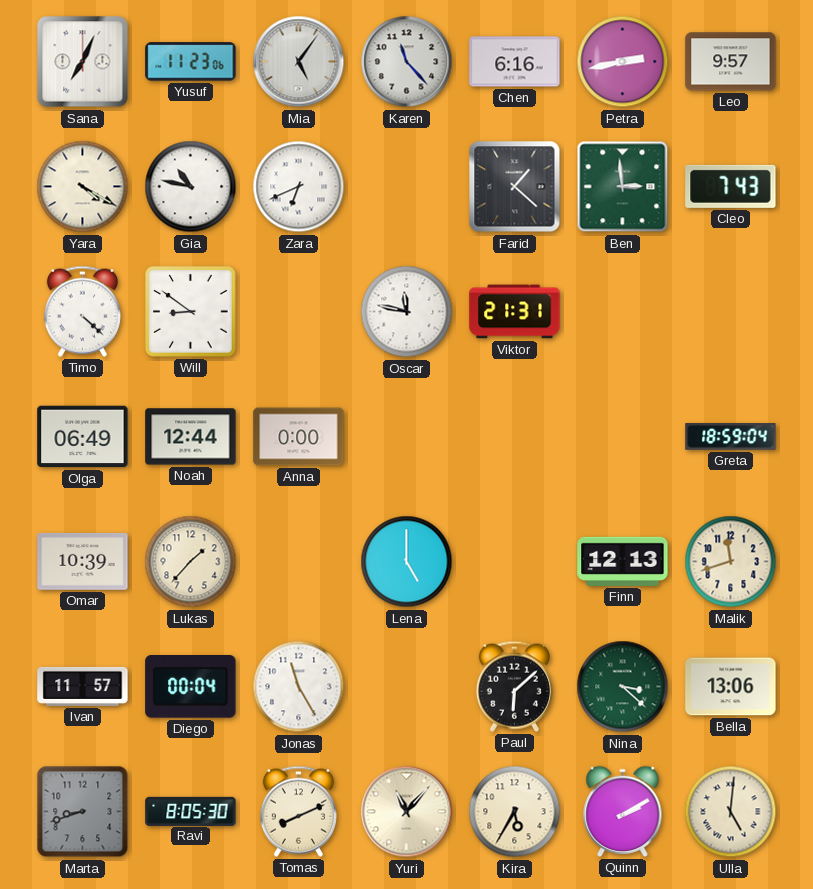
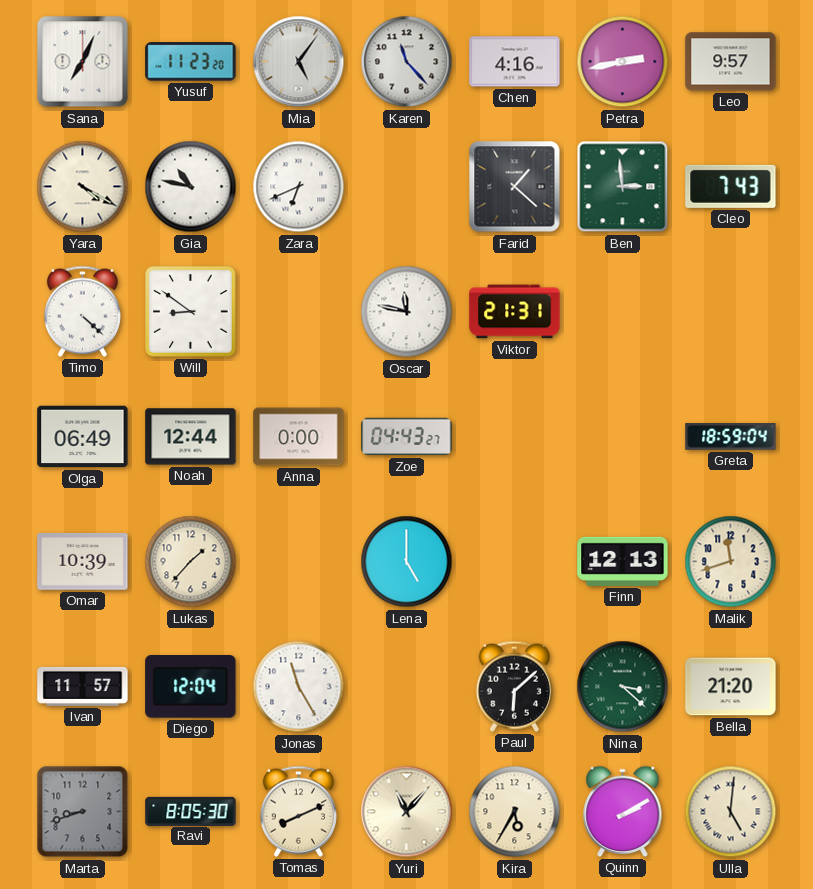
Yusuf: 11:23:06 -> 11:23:20 (191, 62)
Chen: 6:16 -> 4:16 (515, 62)
Zoe: none -> 04:43 (407, 437)
Diego: 00:04 -> 12:04 (191, 687)
Bella: 13:06 -> 21:20 (731, 687)
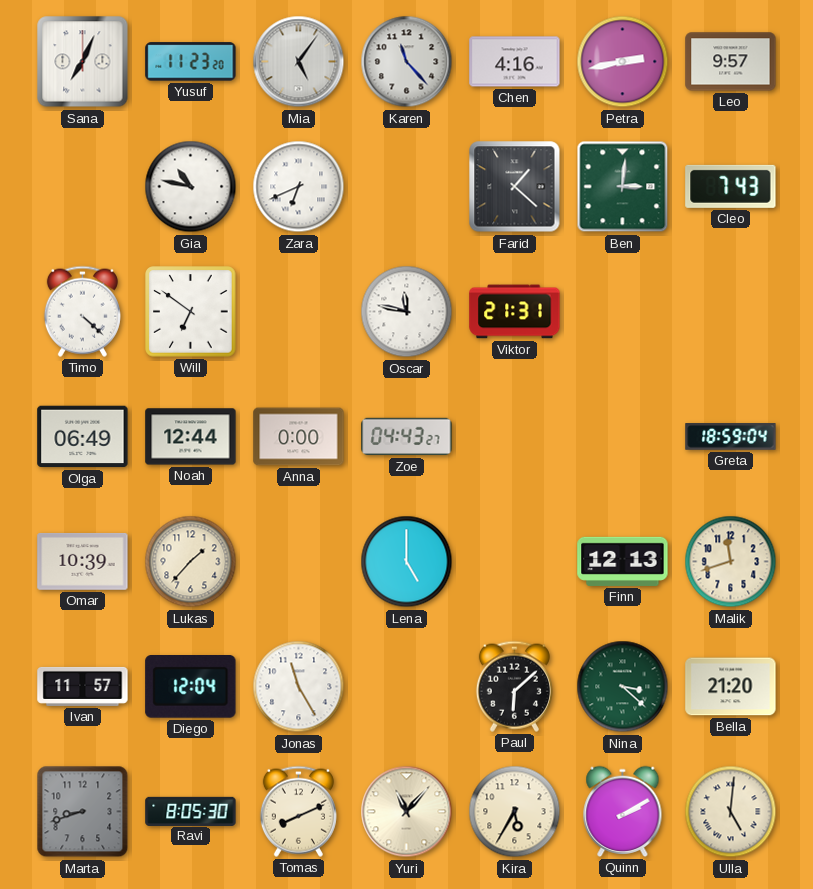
Yara: 4:20 -> none (83, 187)
Ben: 2:59 -> 3:01 (623, 187)
Will: 8:51 -> 6:51 (191, 312)
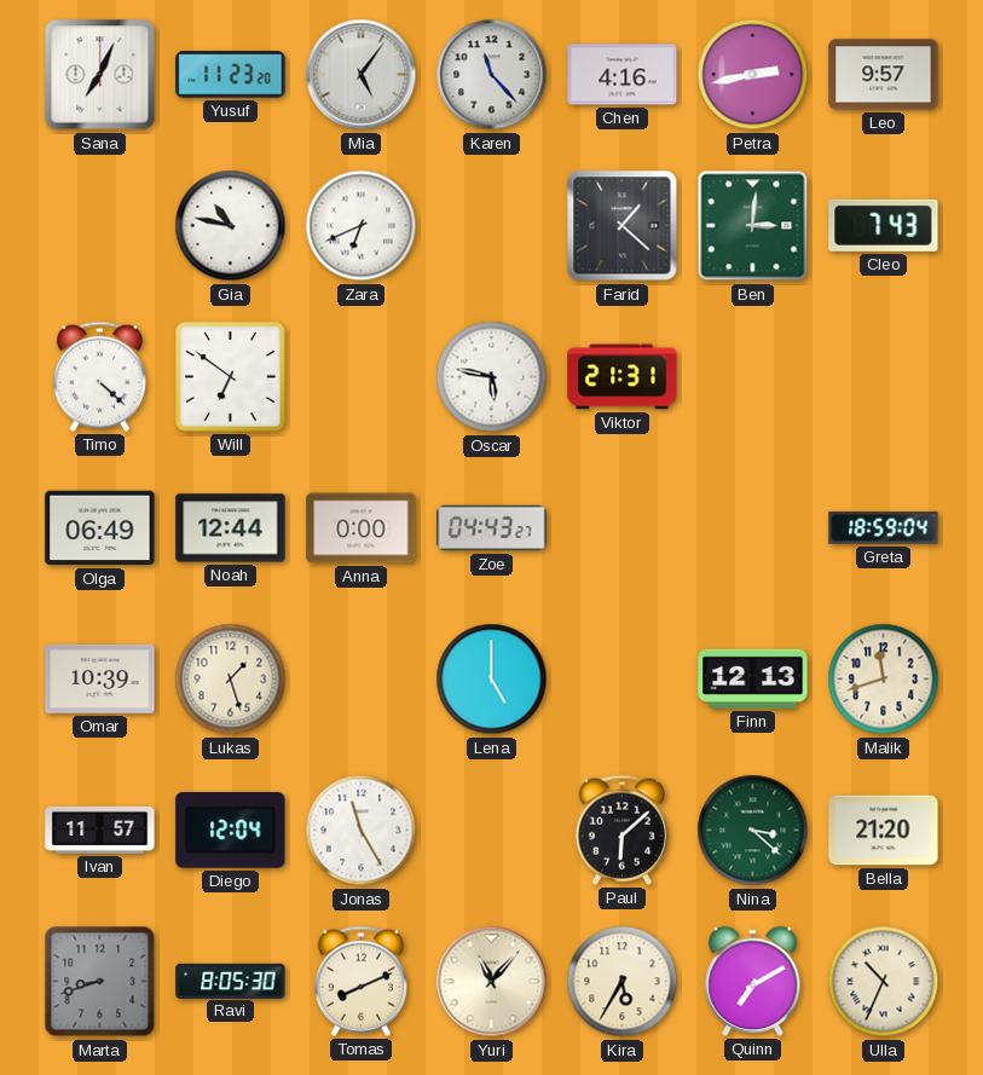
Oscar: 11:47 -> 5:47 (492, 377)
Lukas: 1:37 -> 1:27 (231, 680)
Quinn: 2:10 -> 7:10 (753, 981)
Ulla: 5:01 -> 10:34 (884, 982)
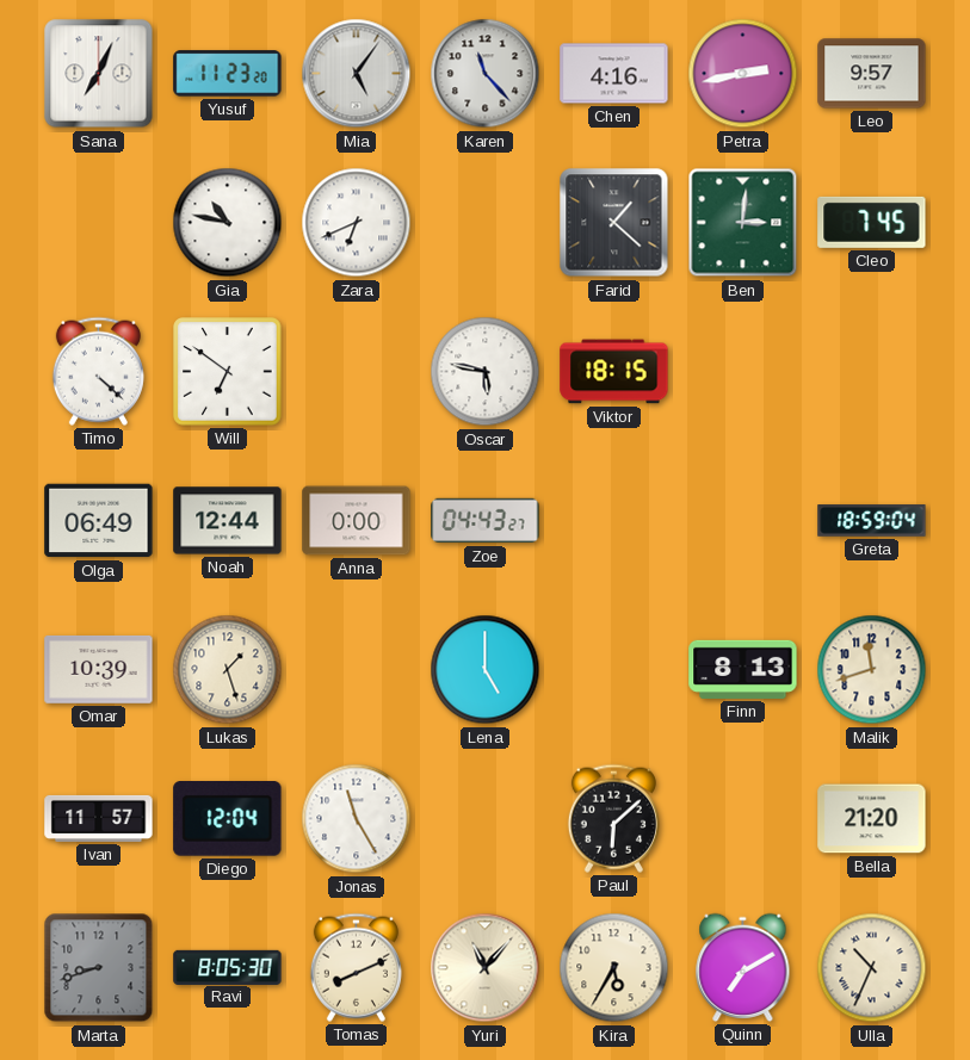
Cleo: 7:43 -> 7:45 (872, 222)
Viktor: 21:31 -> 18:15 (614, 372)
Finn: 12:13 -> 8:13 (743, 669)
Nina: 3:22 -> none (753, 831)
